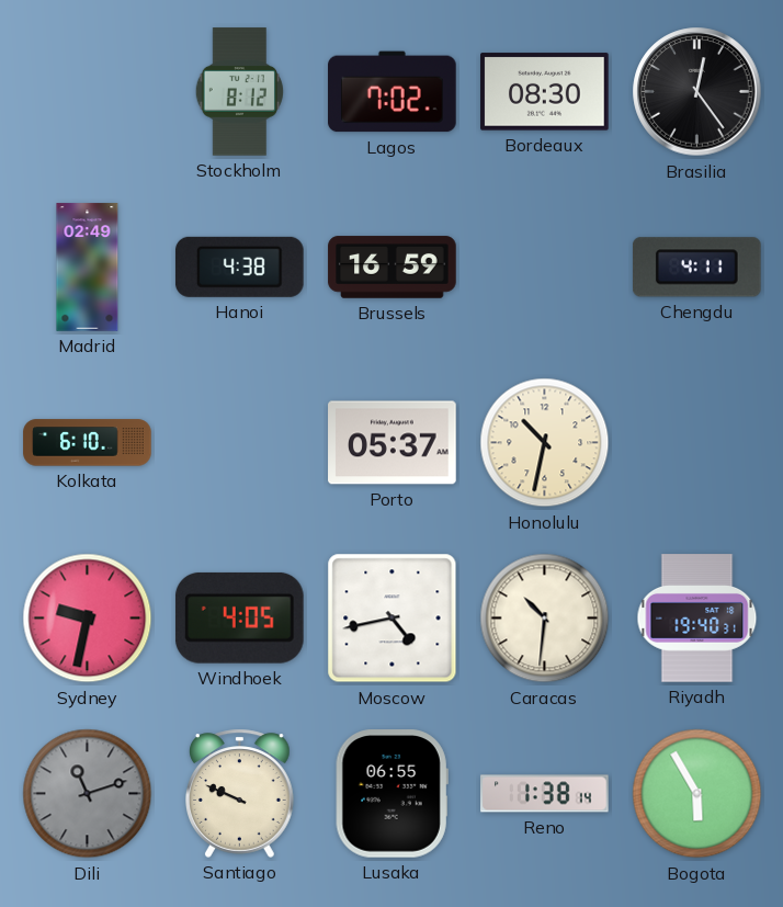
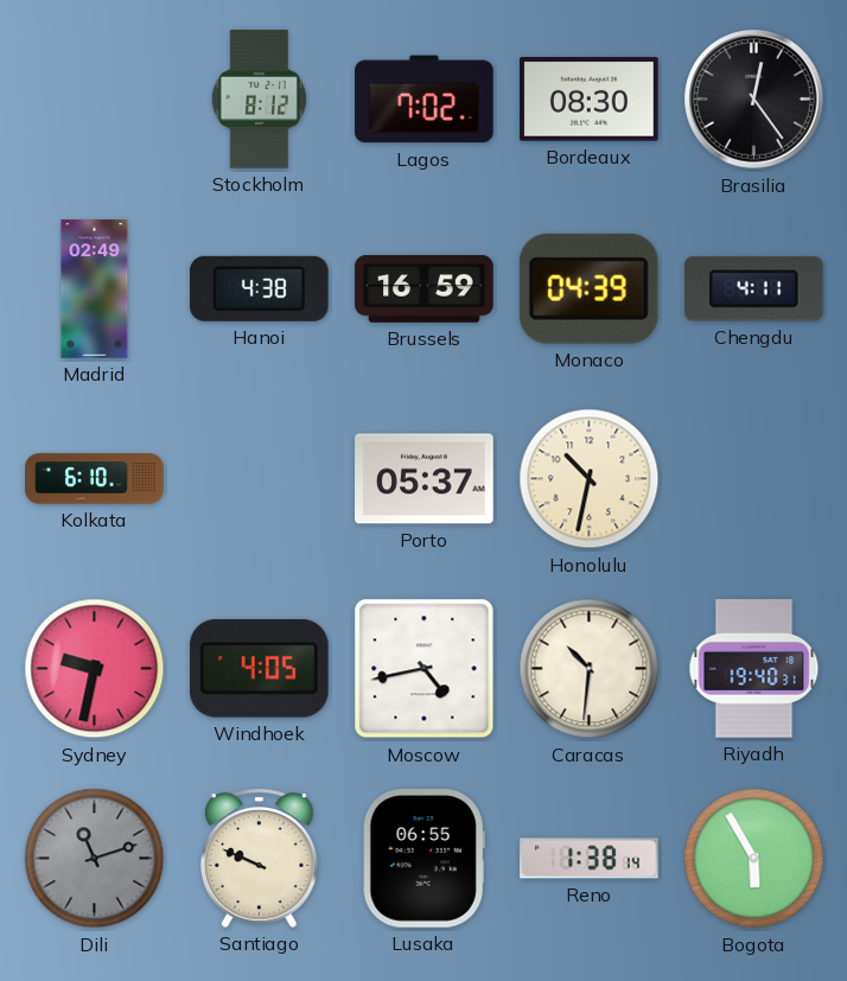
Monaco: none -> 04:39 (588, 288)
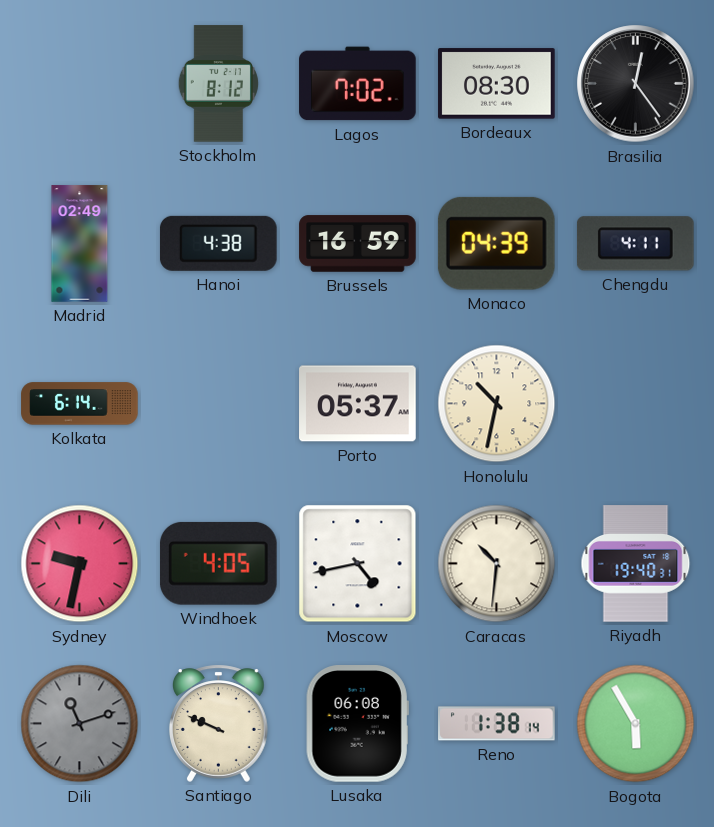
Kolkata: 6:10 -> 6:14 (80, 404)
Lusaka: 06:55 -> 06:08 (357, 724)
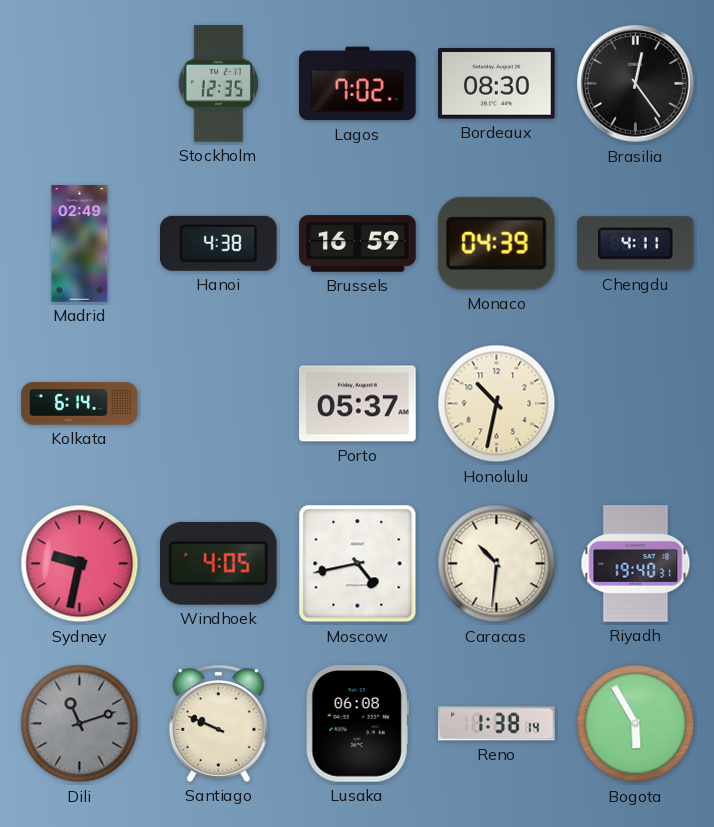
Stockholm: 8:12 -> 12:35 (218, 84)
